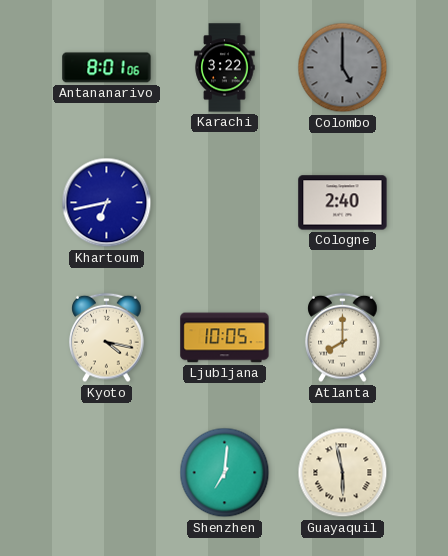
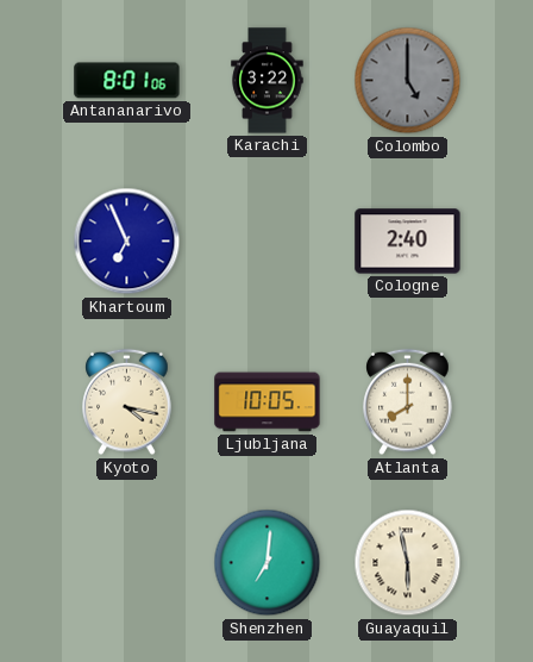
Khartoum: 6:43 -> 6:56 (127, 242)
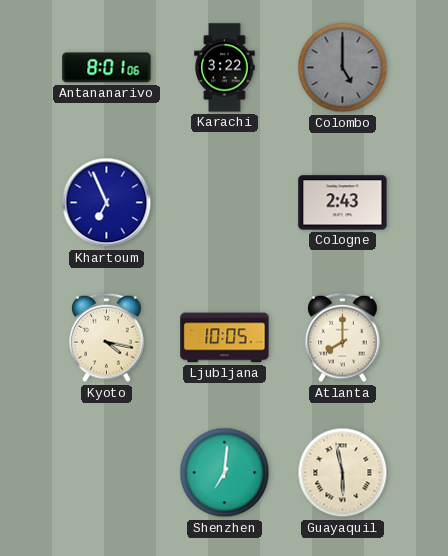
Cologne: 2:40 -> 2:43 (343, 203)
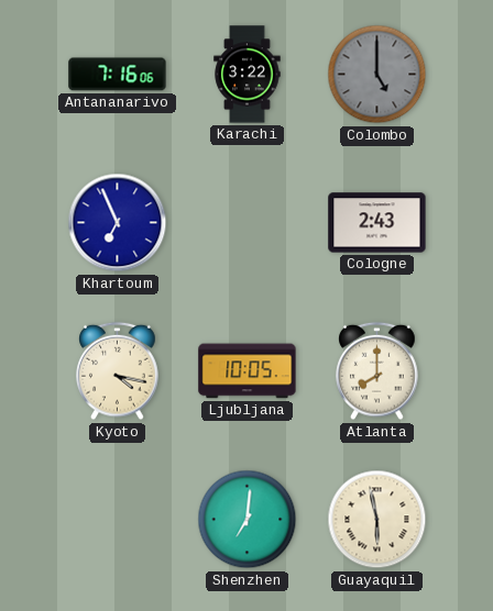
Antananarivo: 8:01 -> 7:16 (118, 75)
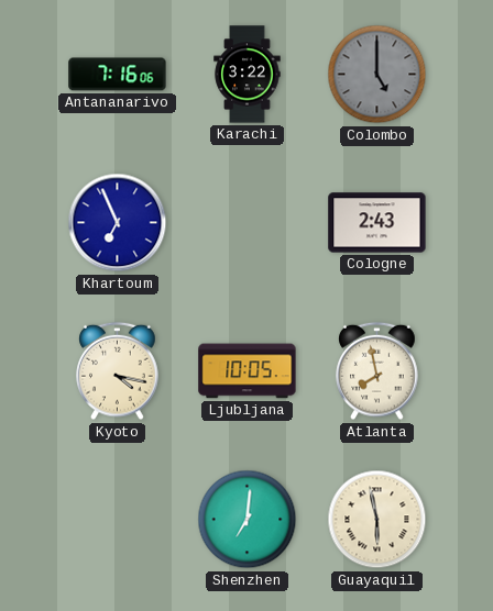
Atlanta: 8:00 -> 7:58 (377, 371)
